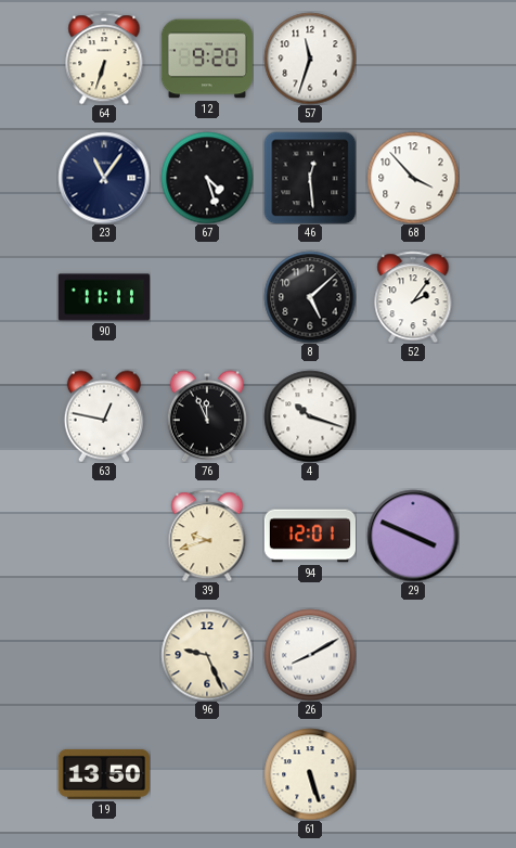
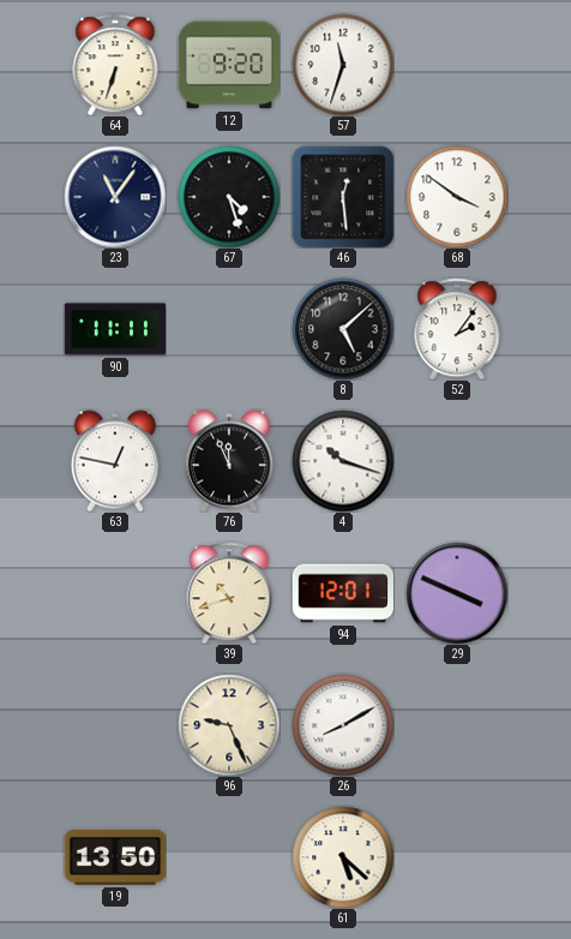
68: 3:53 -> 3:51 (457, 197)
39: 9:42 -> 10:42 (229, 593)
61: 5:27 -> 5:22 (343, 857)
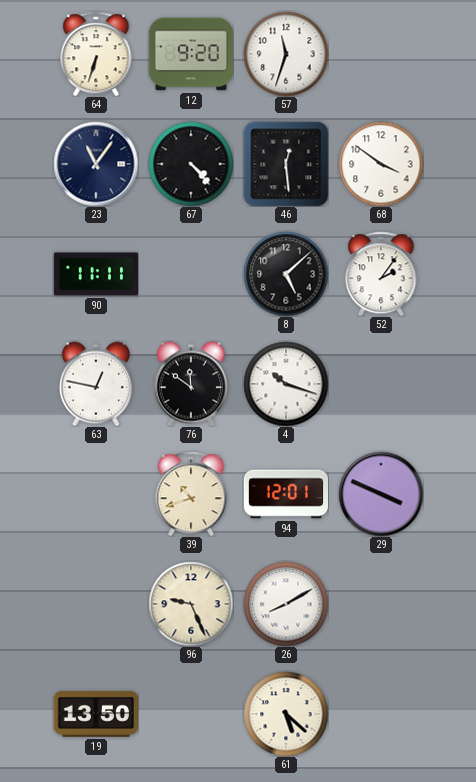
67: 4:27 -> 4:23 (191, 164)
76: 11:56 -> 11:51 (191, 384)
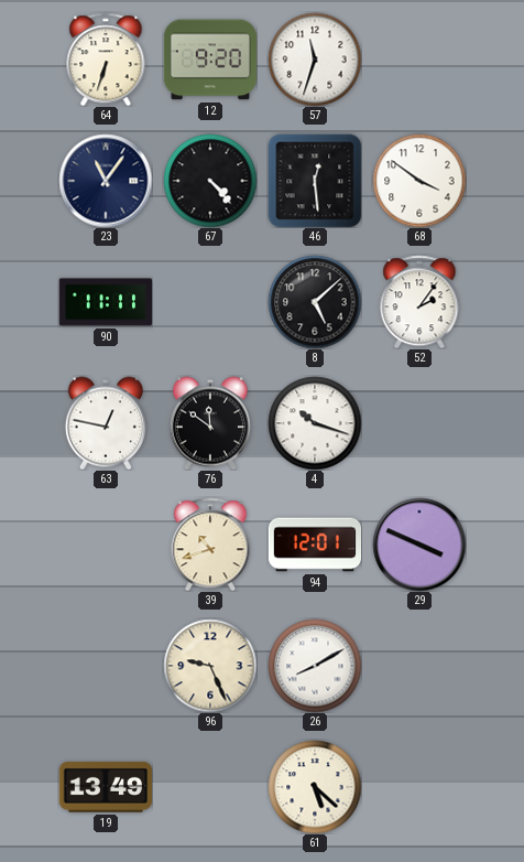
19: 13:50 -> 13:49 (106, 787)
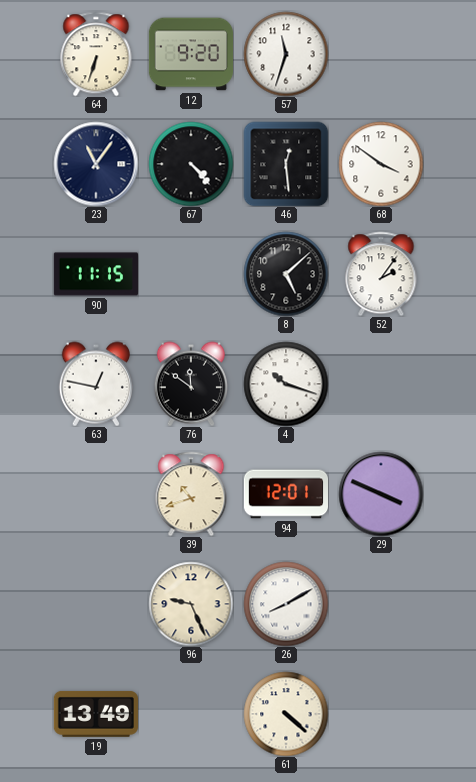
90: 11:11 -> 11:15 (95, 274)
61: 5:22 -> 4:22 (286, 714)
